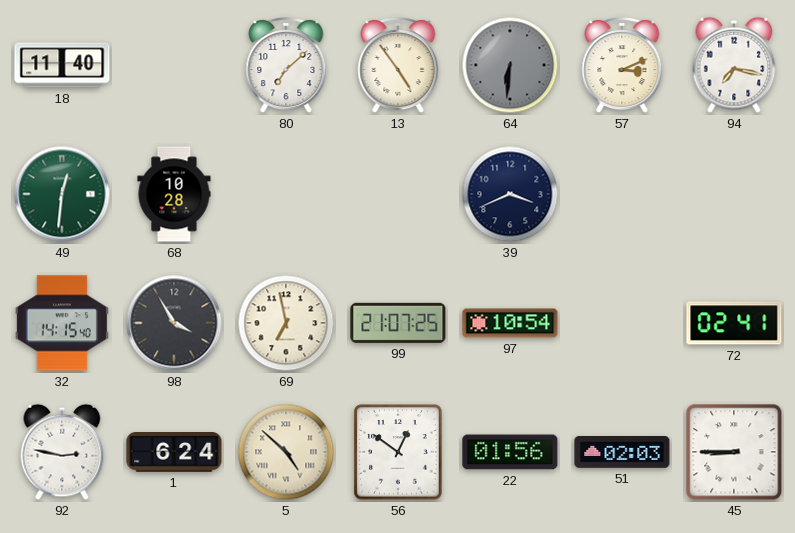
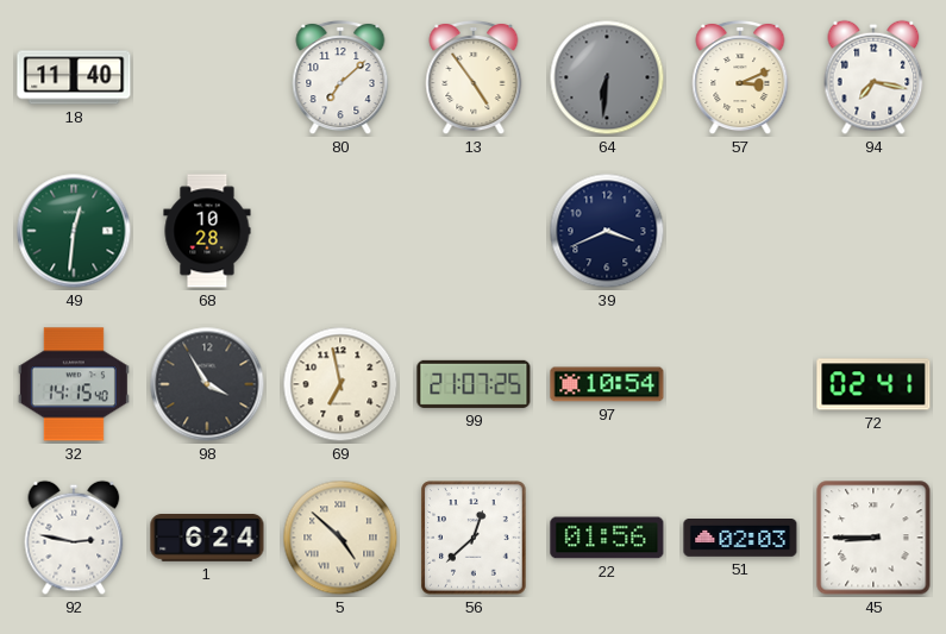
56: 12:51 -> 12:38 (474, 538)
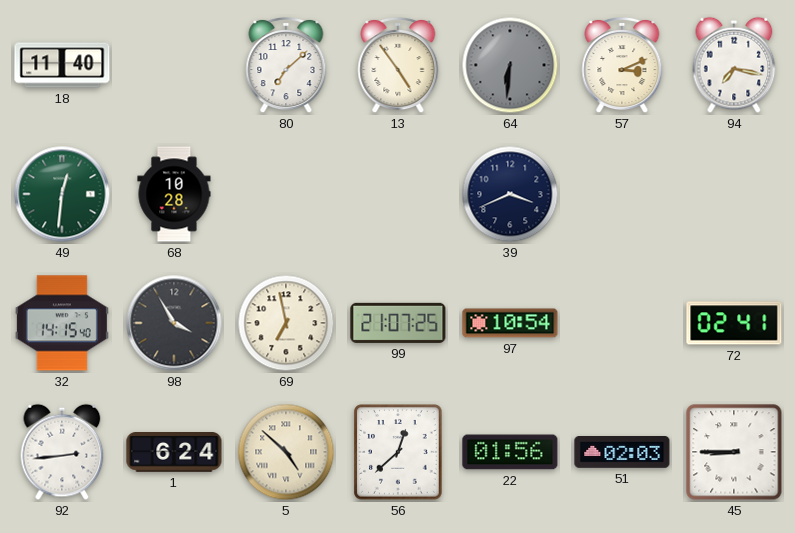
92: 2:47 -> 2:44 (62, 452)
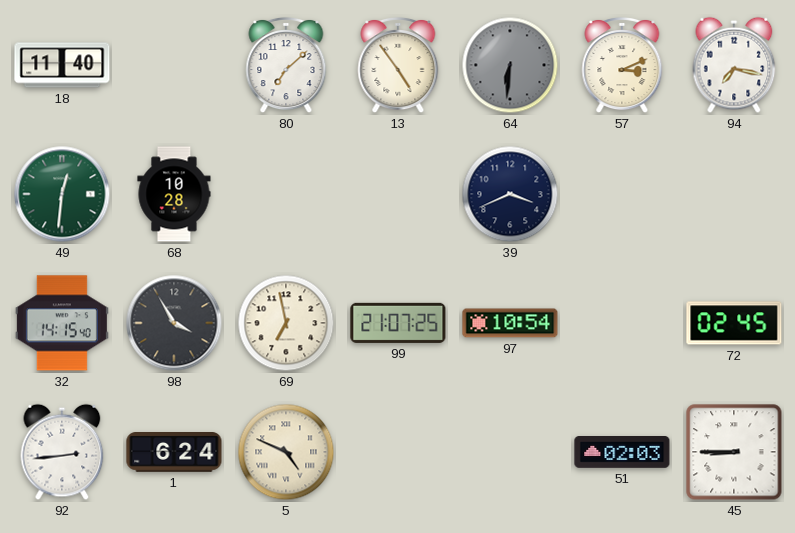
72: 02:41 -> 02:45 (734, 323)
5: 4:52 -> 4:49 (286, 452)
56: 12:38 -> none (398, 452)
22: 01:56 -> none (510, 452)
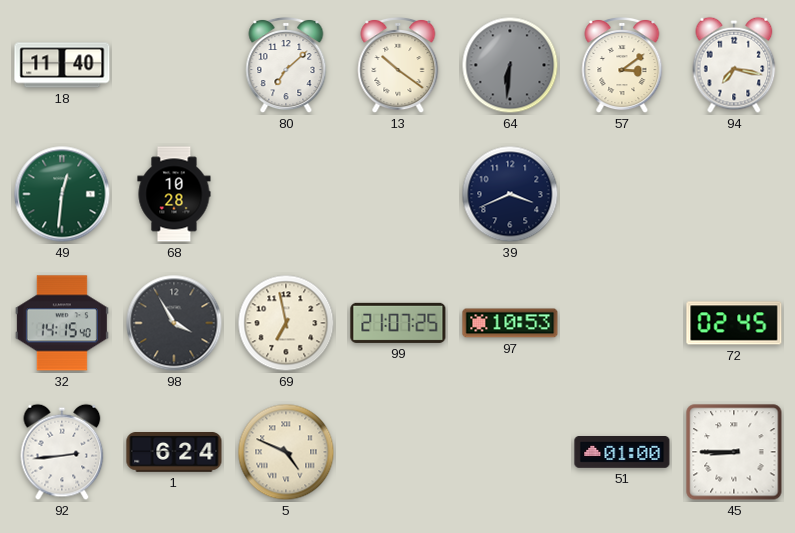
13: 4:54 -> 10:21 (398, 65)
57: 3:11 -> 3:09 (622, 65)
97: 10:54 -> 10:53 (510, 323)
51: 02:03 -> 01:00 (622, 453)
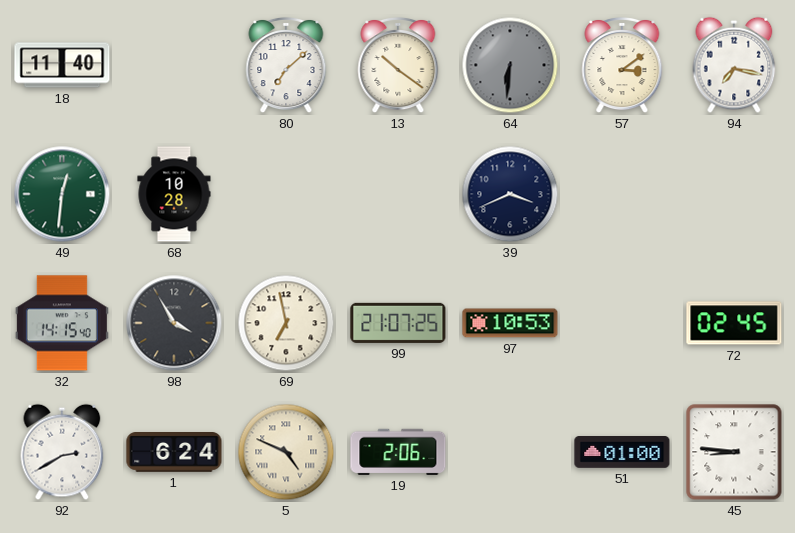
92: 2:44 -> 2:40 (62, 452)
19: none -> 2:06 (398, 452)
45: 8:45 -> 8:46 (734, 452)
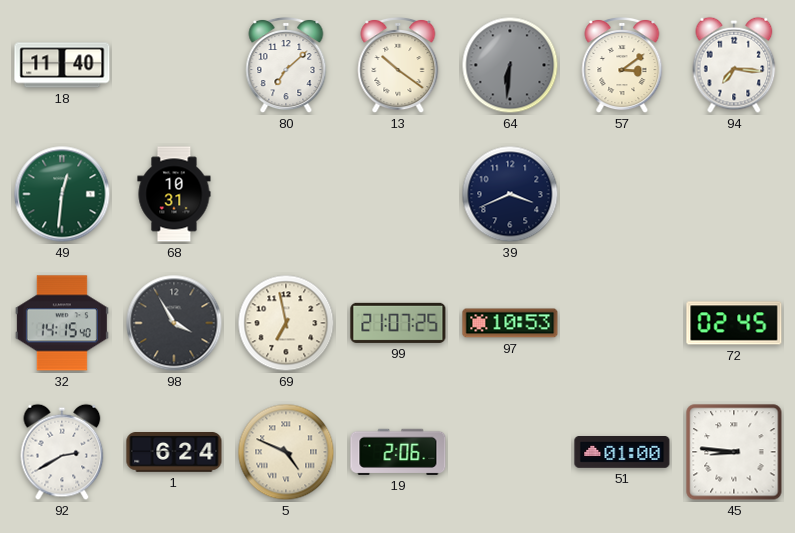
94: 7:17 -> 7:16 (734, 65)
68: 10:28 -> 10:31 (174, 194)
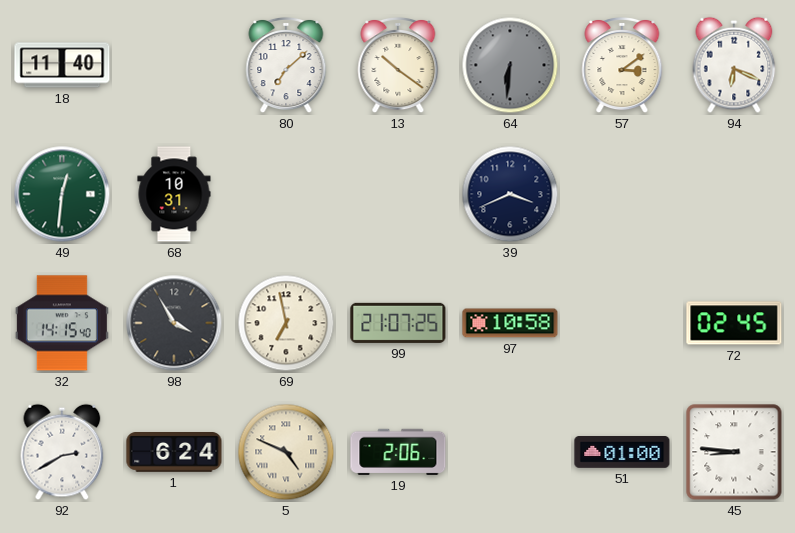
94: 7:16 -> 6:19 (734, 65)
97: 10:53 -> 10:58 (510, 323)
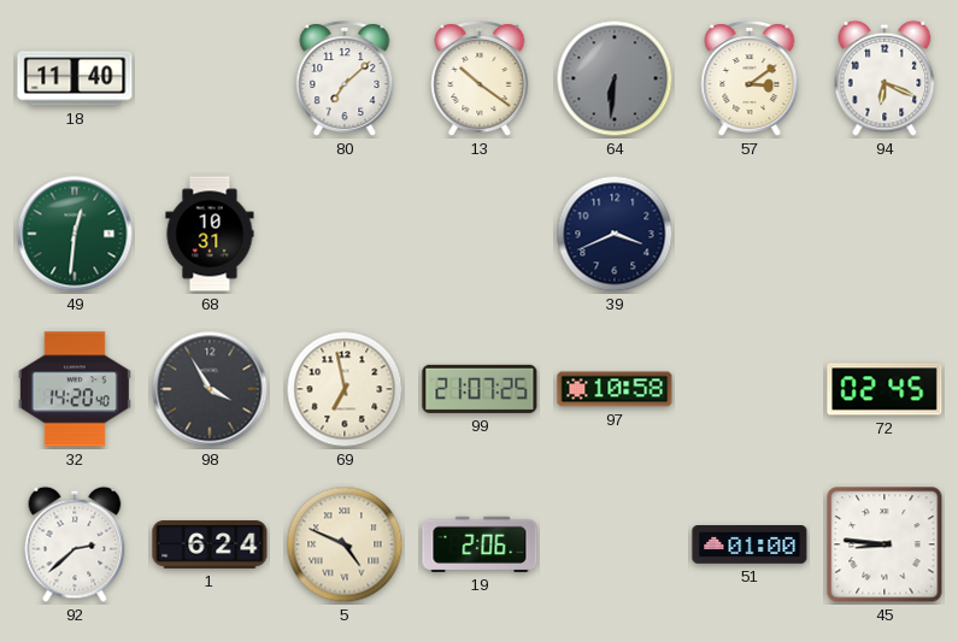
32: 14:15 -> 14:20 (75, 389)
92: 2:40 -> 2:38 (75, 544)
